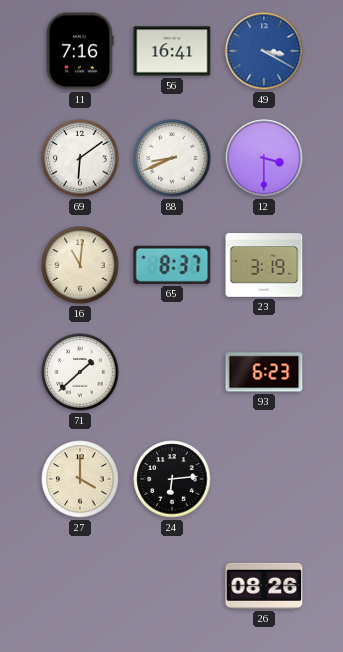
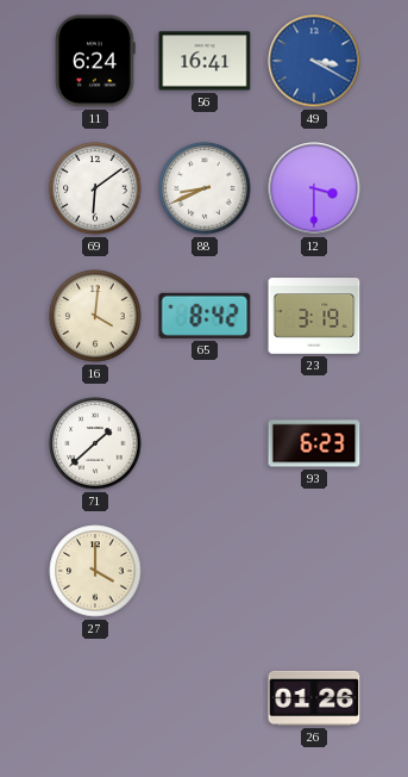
11: 7:16 -> 6:24 (95, 61)
16: 11:01 -> 4:01 (95, 316)
65: 8:37 -> 8:42 (205, 316)
24: 6:14 -> none (172, 479)
26: 08:26 -> 01:26 (314, 698)
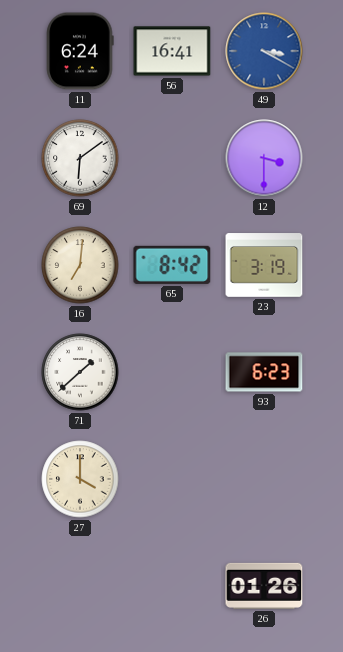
88: 8:41 -> none (205, 188)
16: 4:01 -> 7:01 (80, 265)
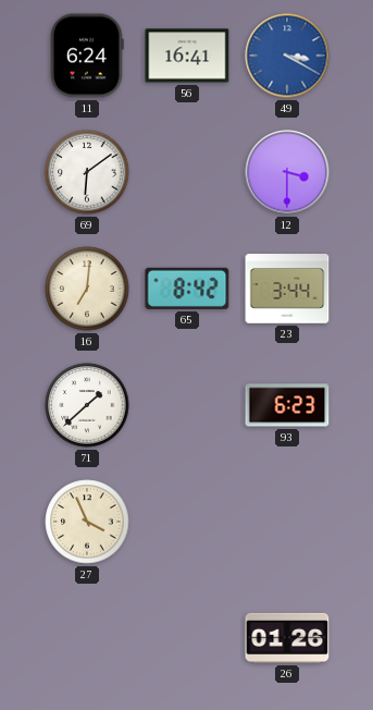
23: 3:19 -> 3:44 (287, 289)
27: 4:00 -> 3:56 (87, 522)
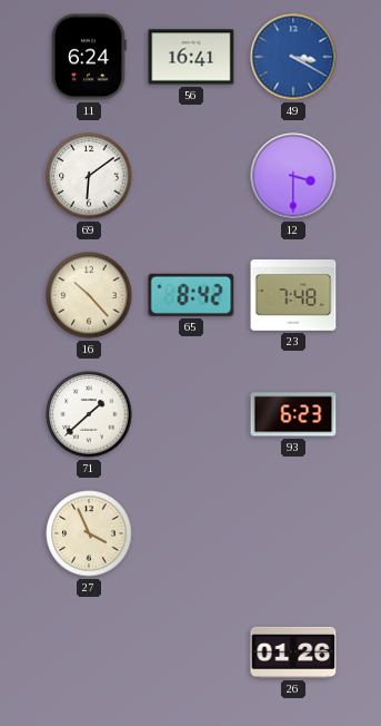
16: 7:01 -> 10:23 (89, 295)
23: 3:44 -> 7:48 (293, 295)
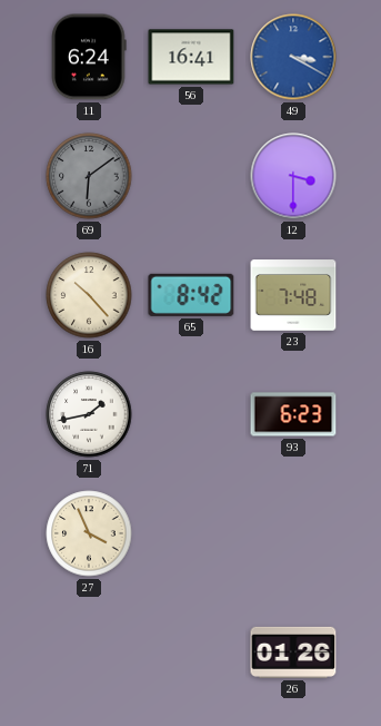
69 dial: white -> grey (89, 176)
71: 1:38 -> 1:43 (89, 414)
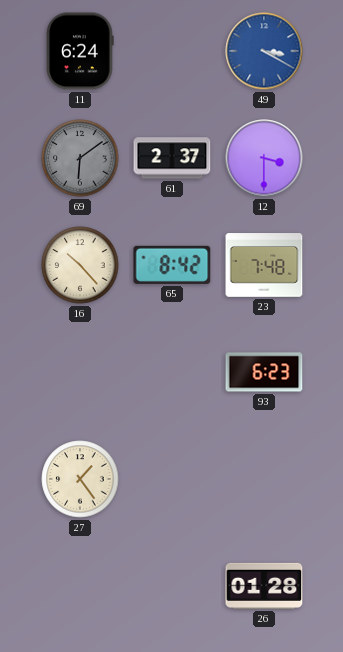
56: 16:41 -> none (191, 57)
61: none -> 2:37 (172, 158)
71: 1:43 -> none (89, 414)
27: 3:56 -> 1:24 (80, 479)
26: 01:26 -> 01:28 (264, 586)
